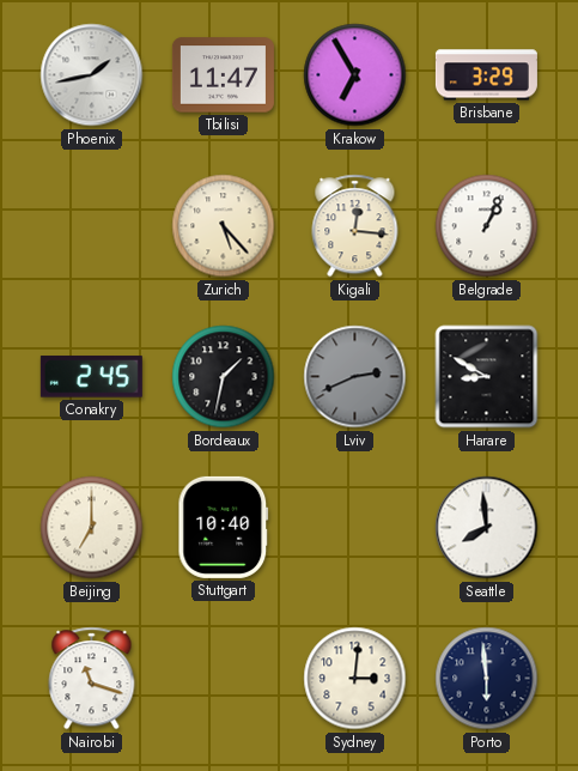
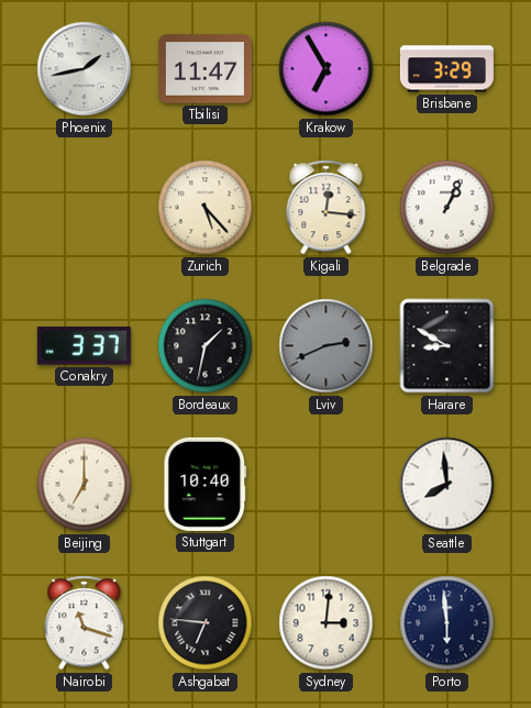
Conakry: 2:45 -> 3:37 (84, 346)
Ashgabat: none -> 6:46 (206, 623)
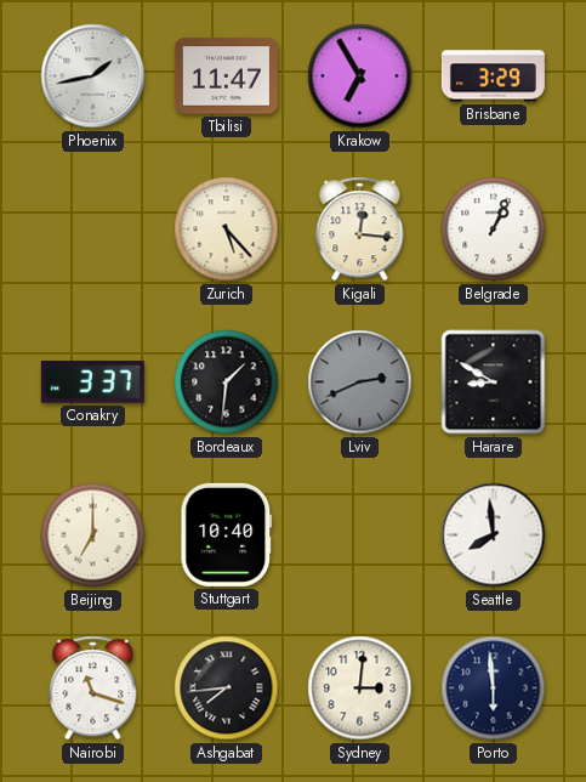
Bordeaux: 1:32 -> 1:31 (227, 382)
Ashgabat: 6:46 -> 7:44 (227, 688)
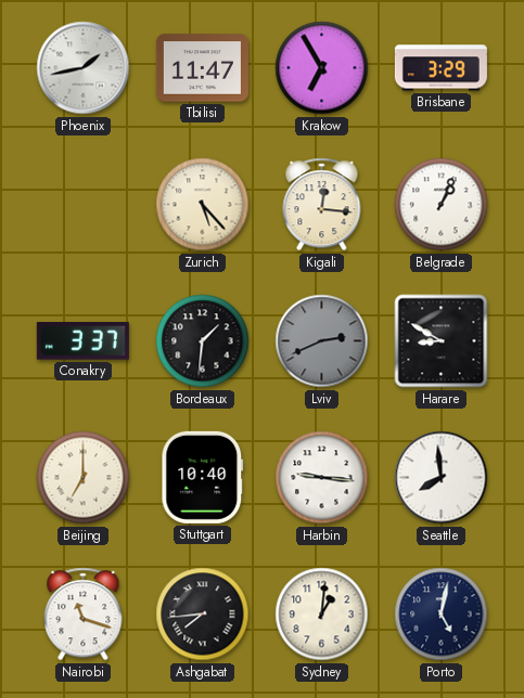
Harbin: none -> 9:16 (322, 478)
Sydney: 3:01 -> 1:01 (322, 615)
Porto: 5:59 -> 5:02 (442, 615)
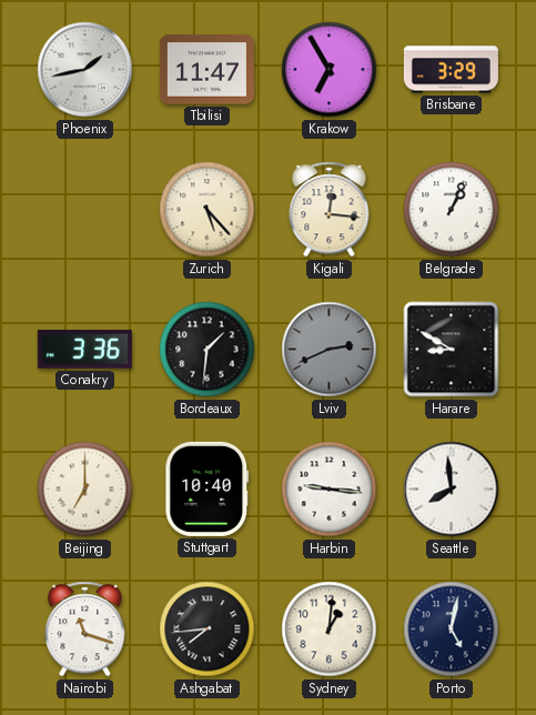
Conakry: 3:37 -> 3:36 (84, 350)
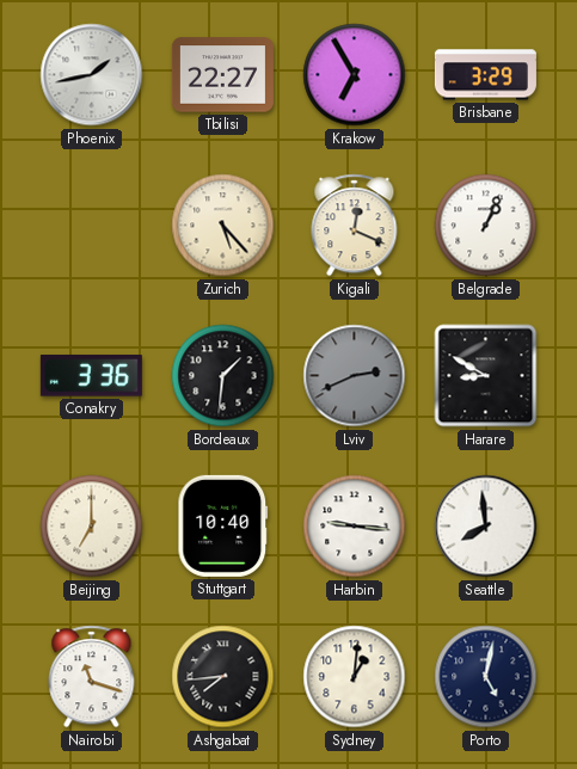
Tbilisi: 11:47 -> 22:27 (222, 75)
Kigali: 12:16 -> 12:19 (355, 226)
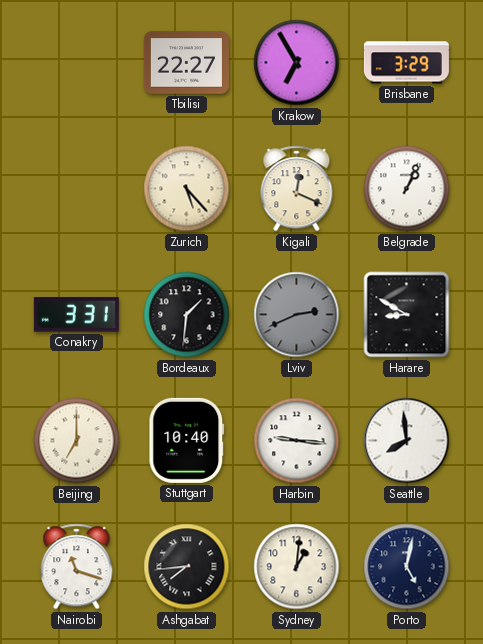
Phoenix: 1:43 -> none (92, 75)
Conakry: 3:36 -> 3:31 (76, 315)
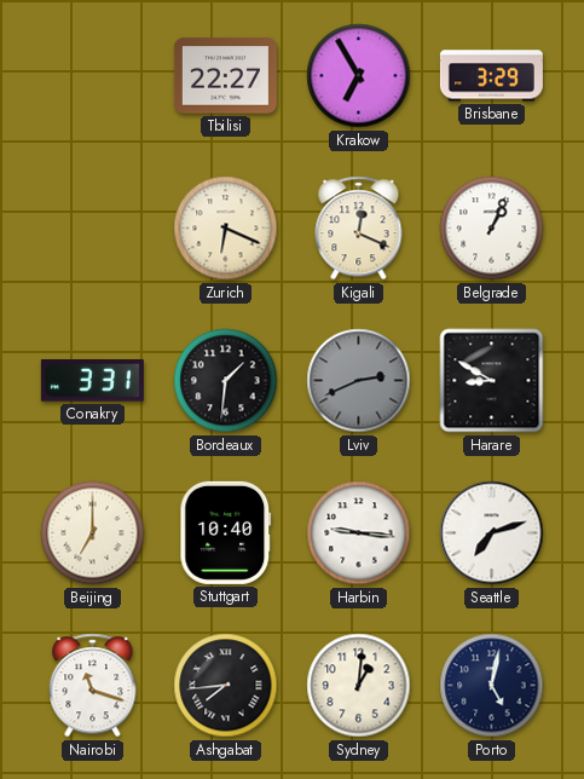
Zurich: 5:23 -> 6:19 (226, 229)
Seattle: 7:59 -> 7:12 (492, 533)
